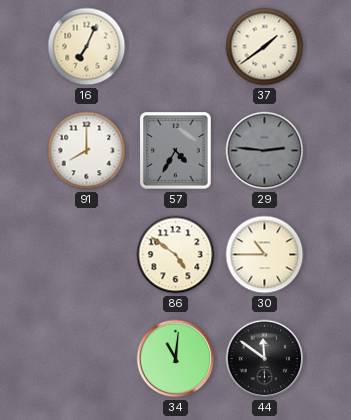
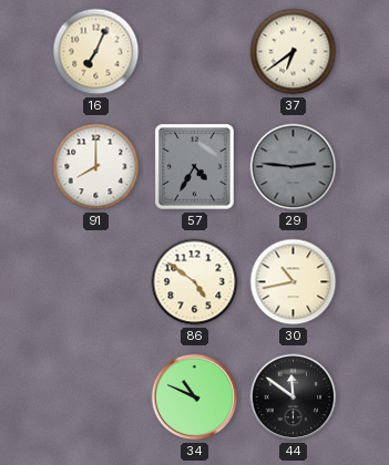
37: 1:39 -> 6:39 (294, 52)
30: 10:45 -> 10:43 (294, 282)
34: 11:01 -> 10:49 (195, 397)
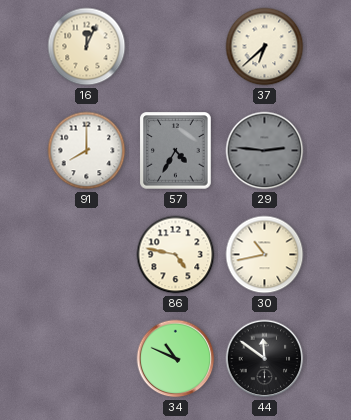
16: 7:04 -> 12:04 (87, 47)
37: 6:39 -> 6:38 (265, 47)
86: 4:51 -> 4:47 (176, 255)
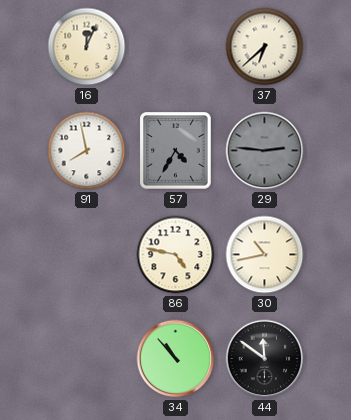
91: 8:00 -> 7:58 (87, 151)
34: 10:49 -> 10:53 (176, 359)
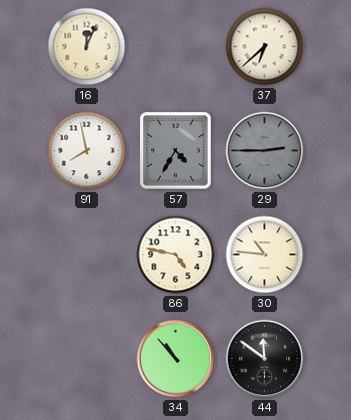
29: 2:46 -> 2:45 (265, 151)
30: 10:43 -> 10:46 (265, 255)
